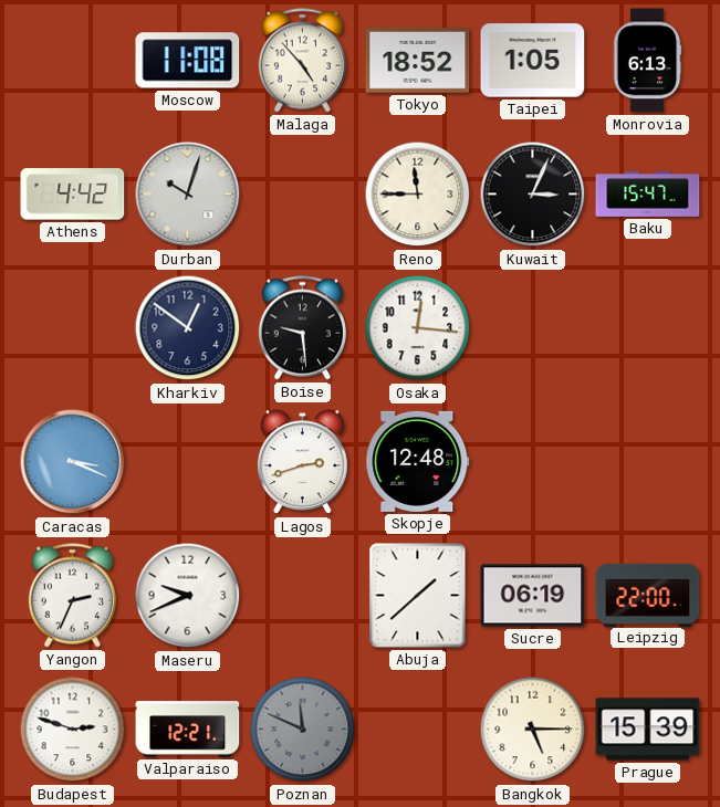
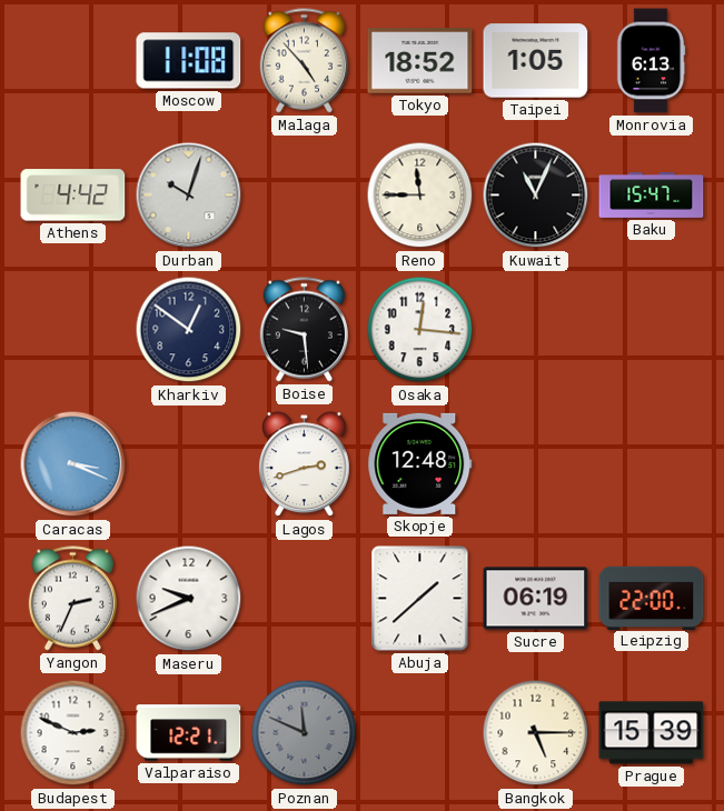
Kuwait: 3:04 -> 11:04 (536, 196)
Budapest: 2:48 -> 2:49 (73, 733)
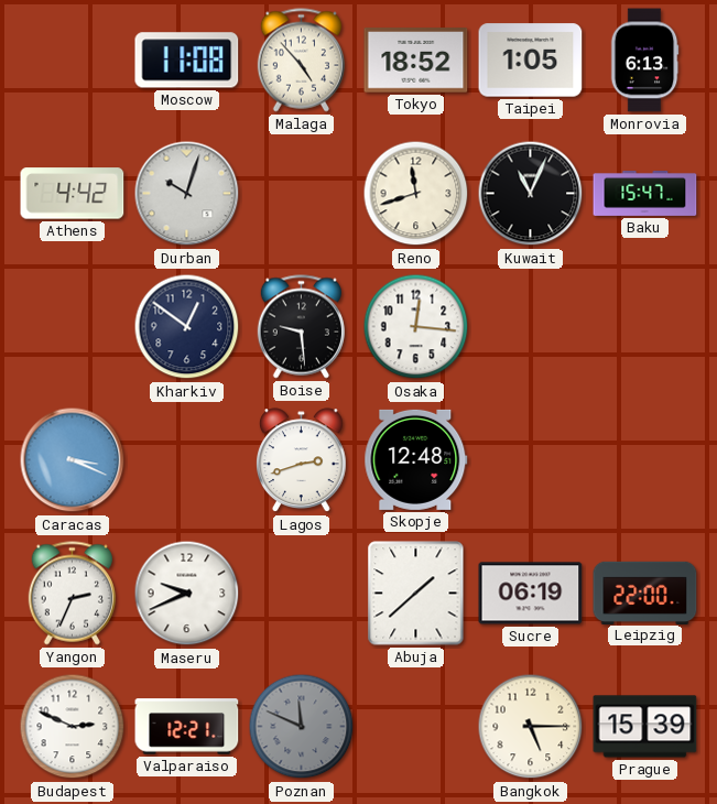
Reno: 11:45 -> 11:42 (416, 194)
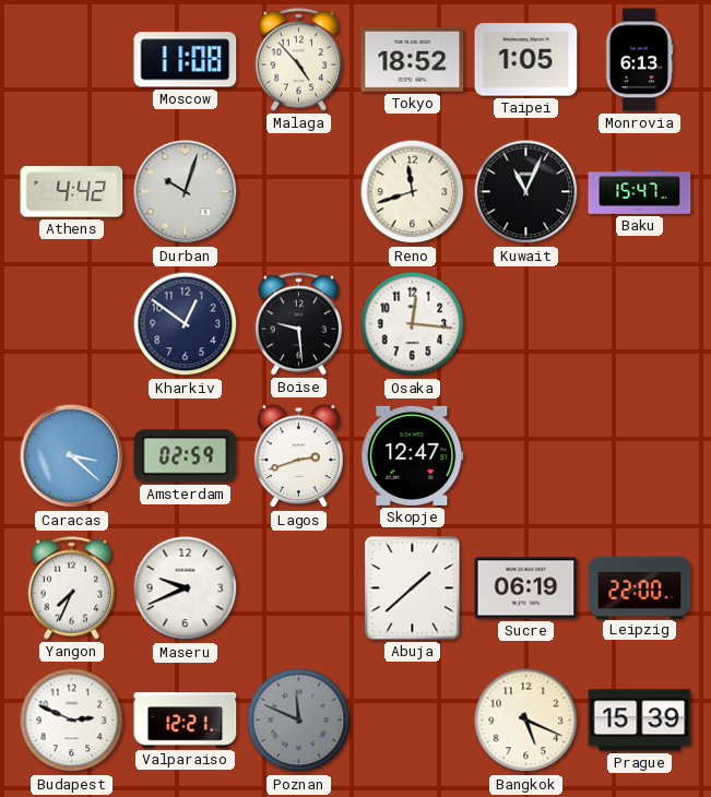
Caracas: 3:19 -> 3:22 (72, 456)
Amsterdam: none -> 02:59 (186, 456)
Skopje: 12:48 -> 12:47 (413, 455)
Yangon: 2:34 -> 7:34 (71, 588)
Bangkok: 5:15 -> 5:19 (526, 721)
